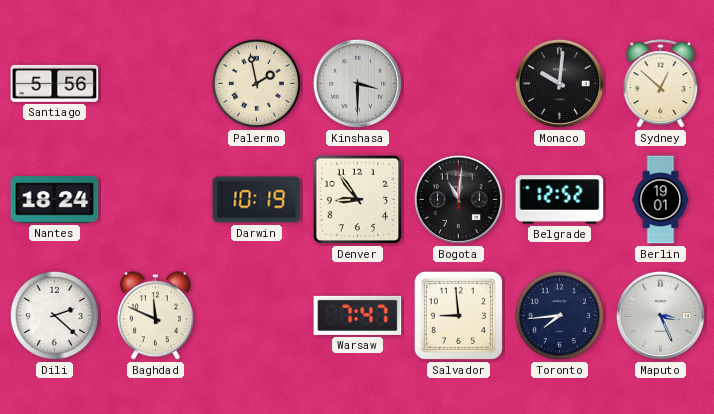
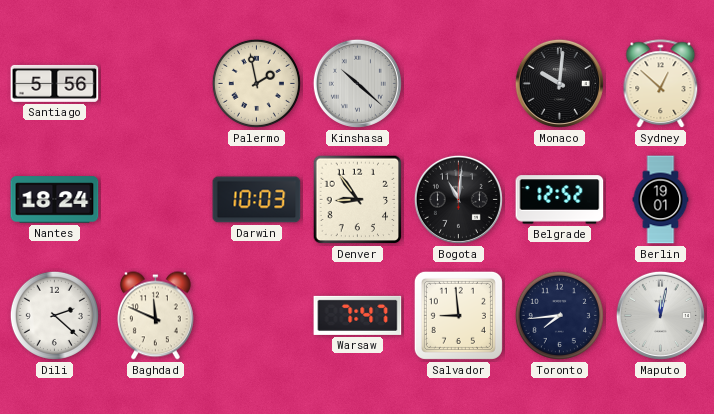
Kinshasa: 3:30 -> 10:22 (357, 83)
Darwin: 10:19 -> 10:03 (257, 200)
Maputo: 3:26 -> 12:02 (660, 315)
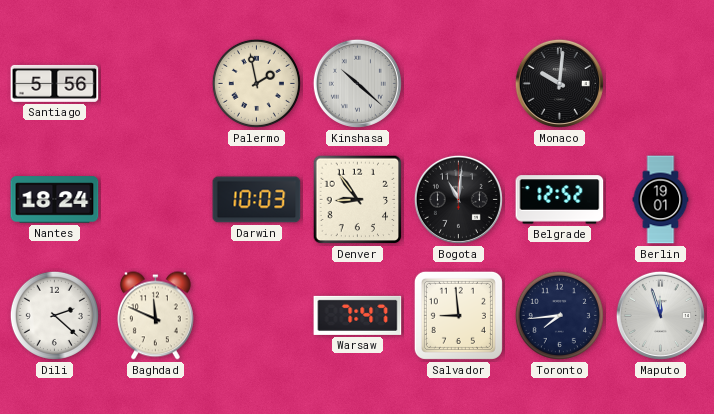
Sydney: 12:52 -> none (661, 84)
Maputo: 12:02 -> 11:57 (660, 315)
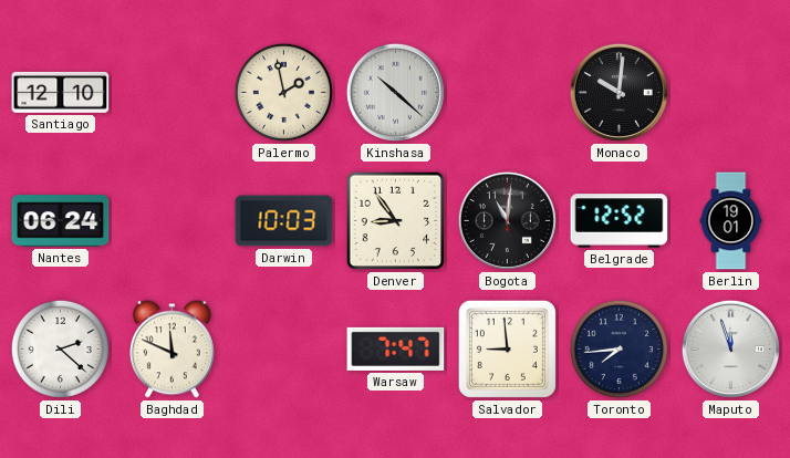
Santiago: 5:56 -> 12:10 (61, 92)
Nantes: 18:24 -> 06:24 (61, 221)
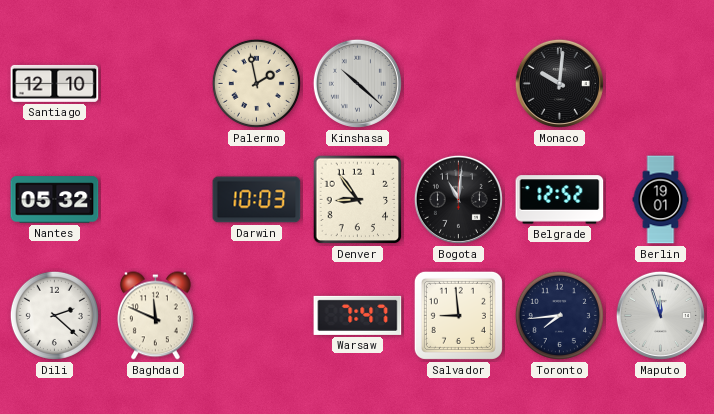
Nantes: 06:24 -> 05:32 (55, 200)
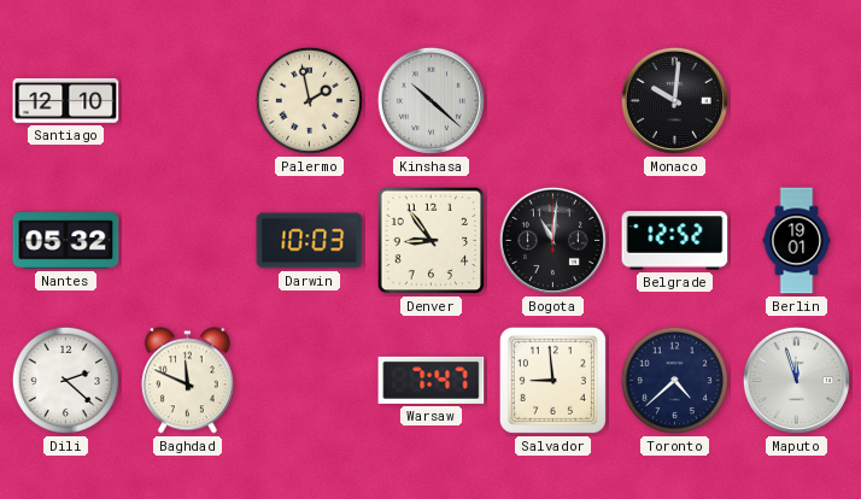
Toronto: 7:44 -> 4:38 (674, 380)
